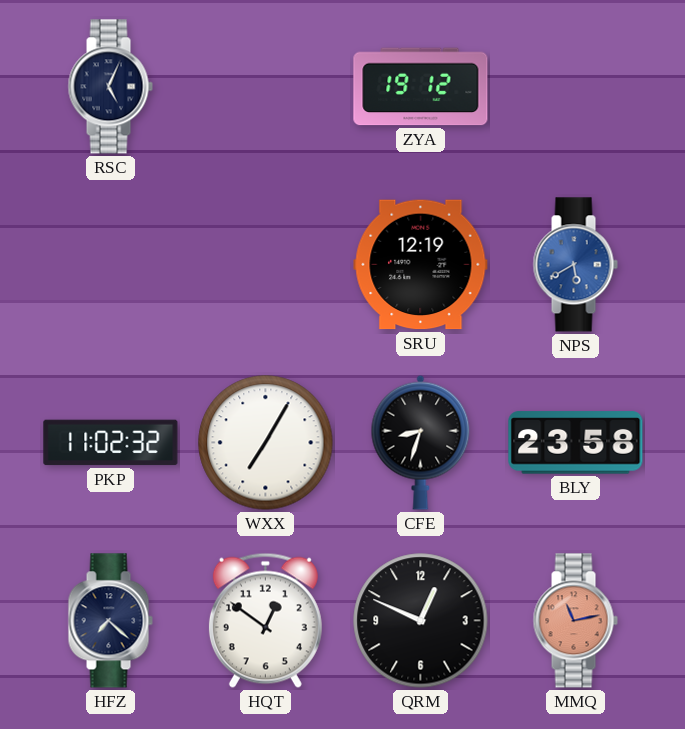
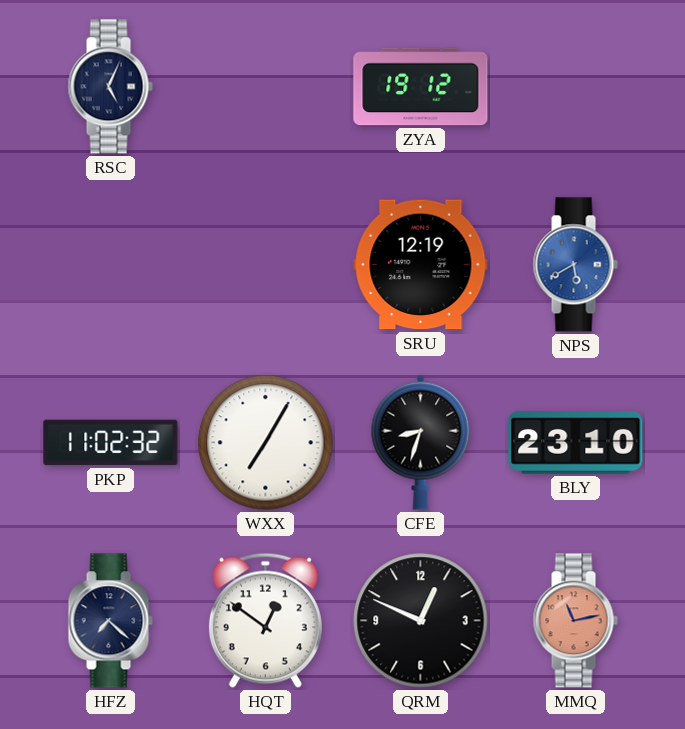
BLY: 23:58 -> 23:10 (576, 443)
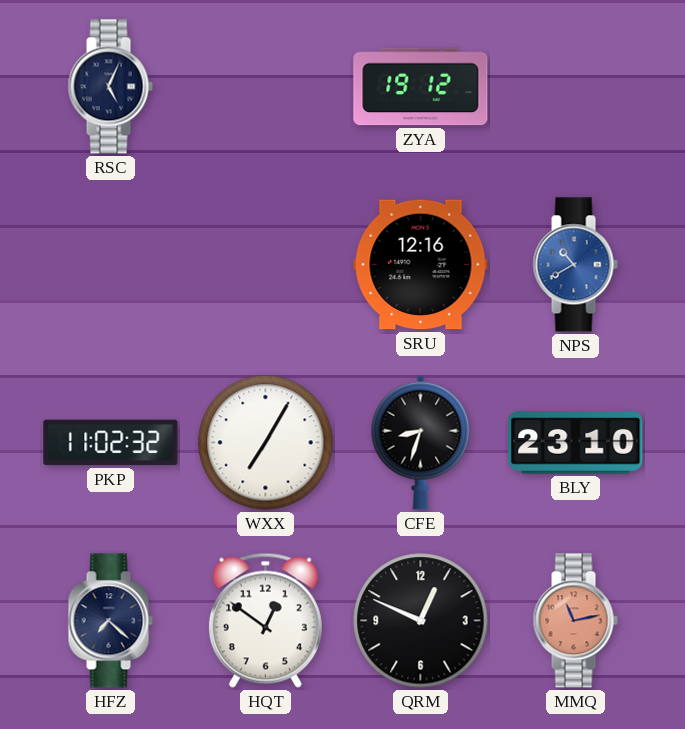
SRU: 12:19 -> 12:16 (421, 265)
NPS: 5:40 -> 10:40 (575, 265)
